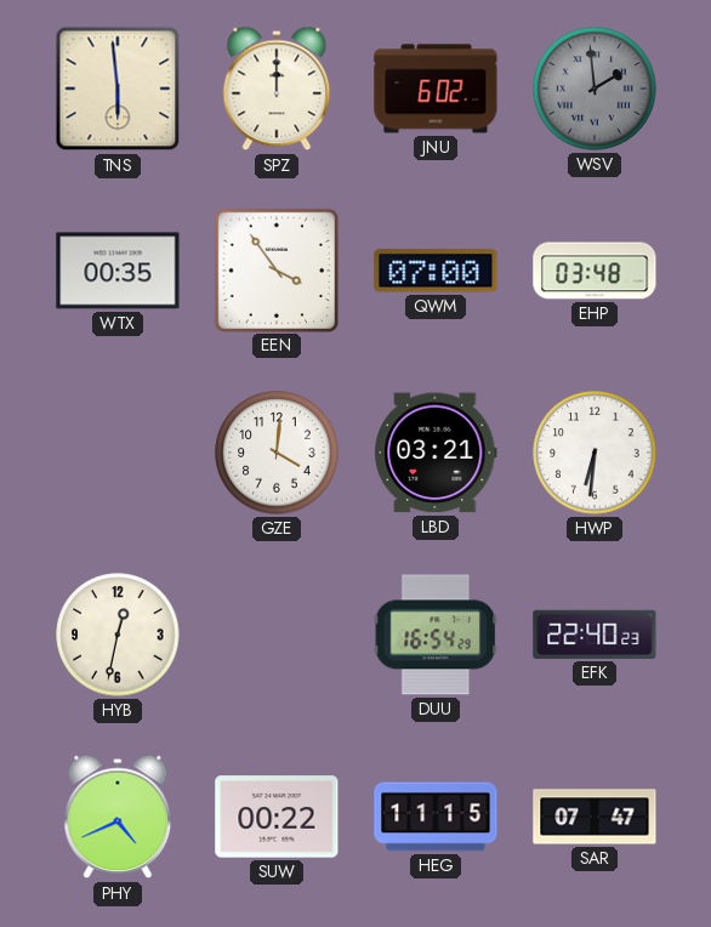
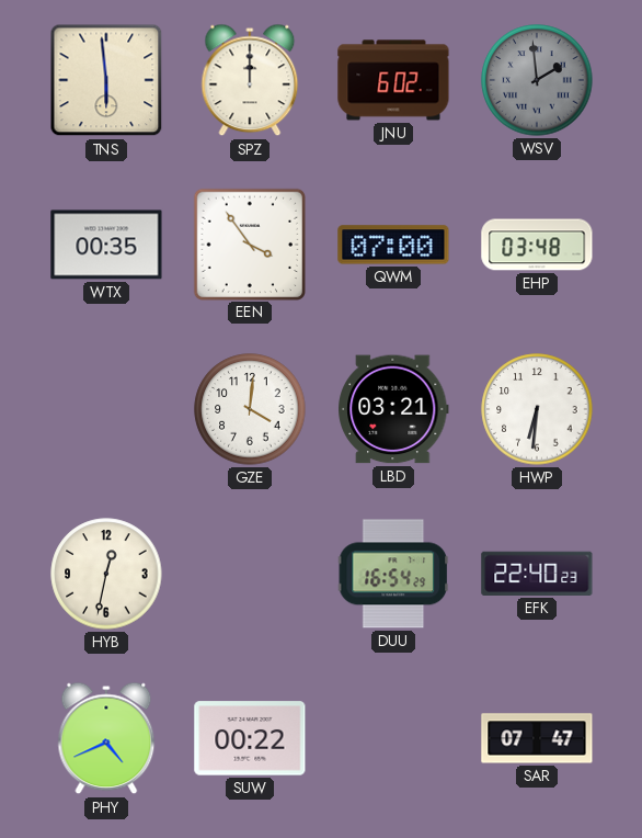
HEG: 11:15 -> none (436, 817)
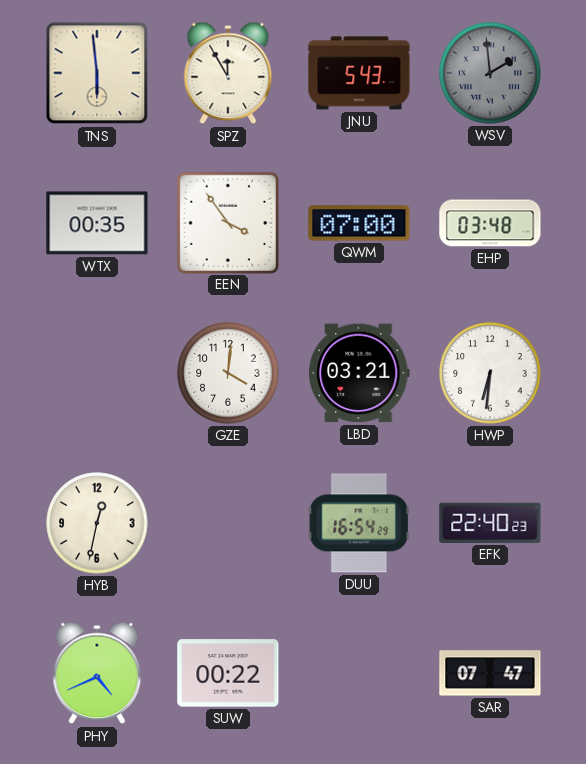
SPZ: 12:00 -> 11:55 (228, 73)
JNU: 6:02 -> 5:43 (359, 73)
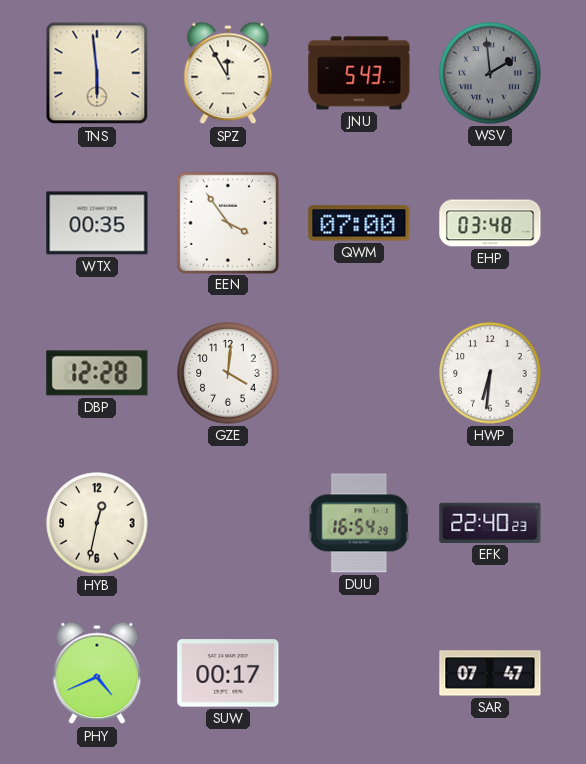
DBP: none -> 12:28 (97, 373)
LBD: 03:21 -> none (359, 373)
SUW: 00:22 -> 00:17 (228, 673)
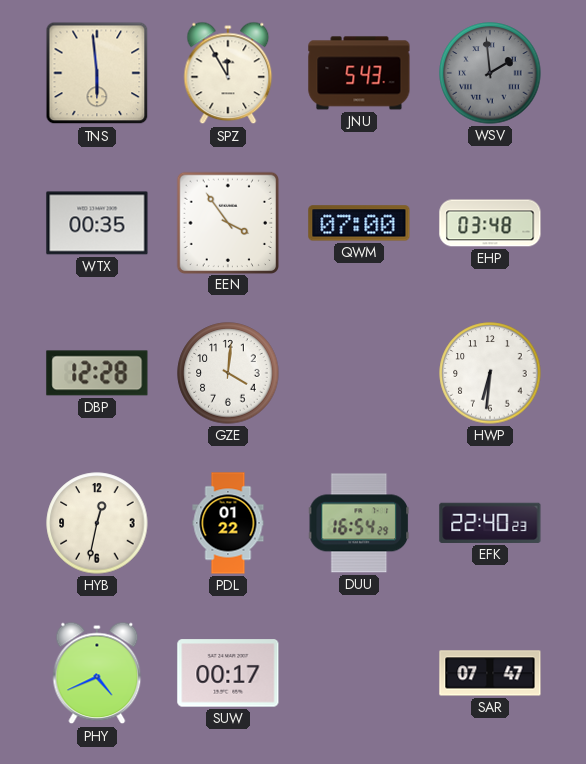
PDL: none -> 01:22 (228, 523)
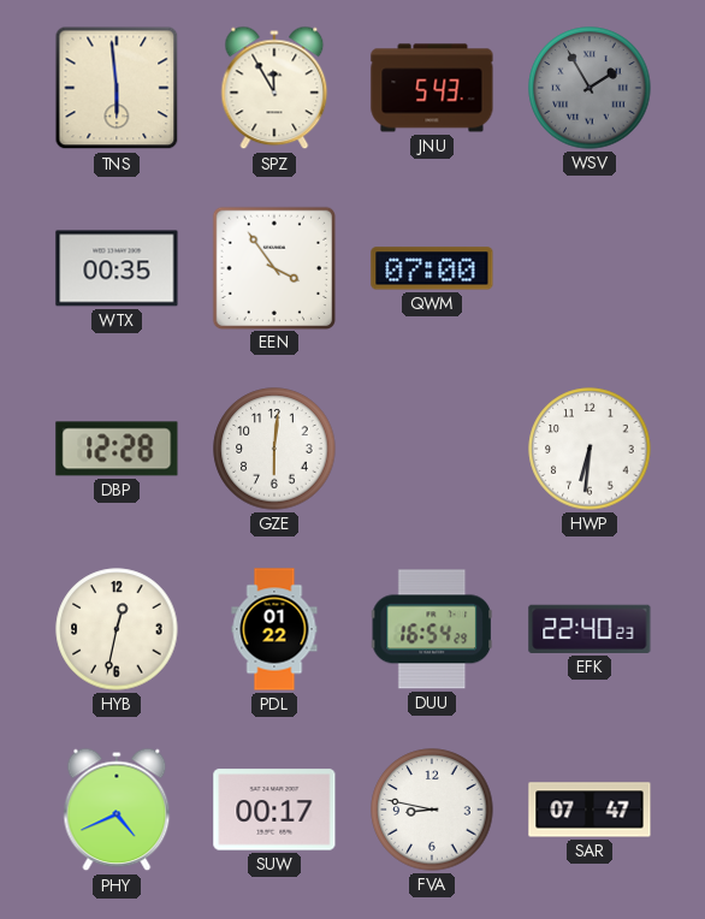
WSV: 1:59 -> 1:55 (590, 88)
EHP: 03:48 -> none (490, 223)
GZE: 4:01 -> 6:01 (274, 449)
FVA: none -> 8:47 (432, 810)
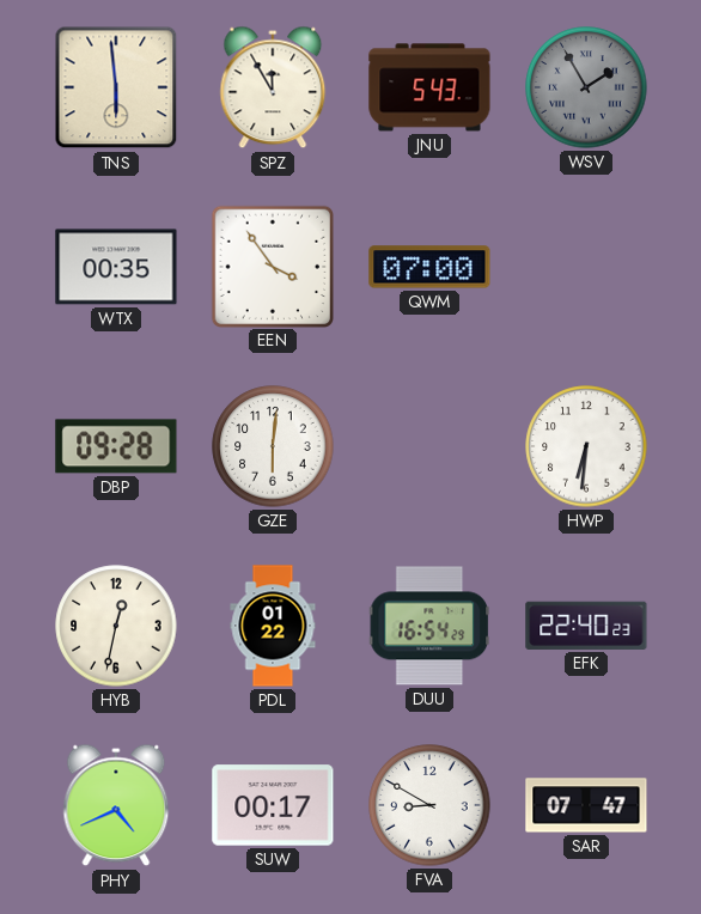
DBP: 12:28 -> 09:28 (116, 446)
FVA: 8:47 -> 8:50 (429, 805)
